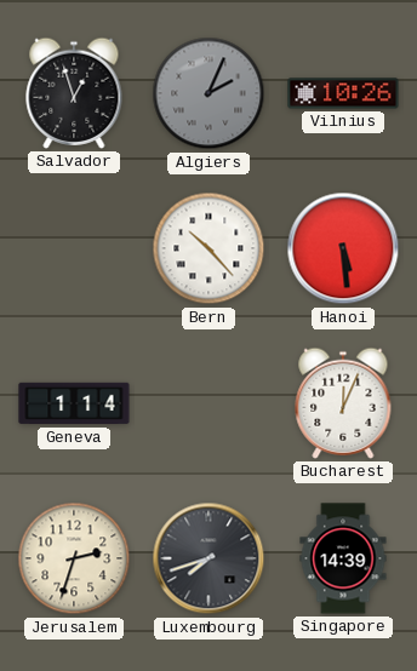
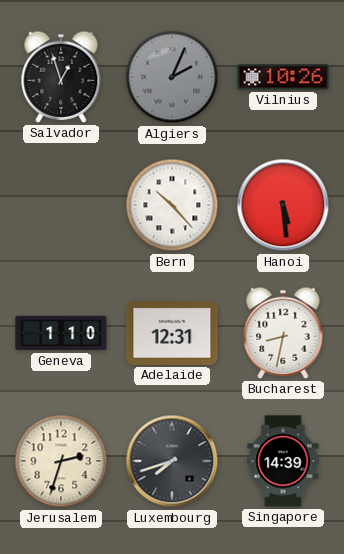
Geneva: 1:14 -> 1:10 (61, 333)
Adelaide: none -> 12:31 (172, 333)
Bucharest: 12:04 -> 8:32 (283, 333)
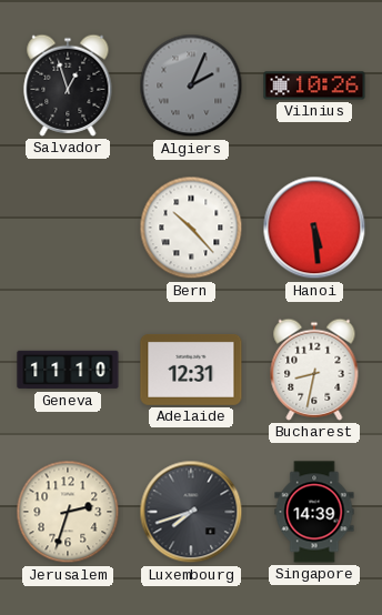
Geneva: 1:10 -> 11:10 (68, 370)
